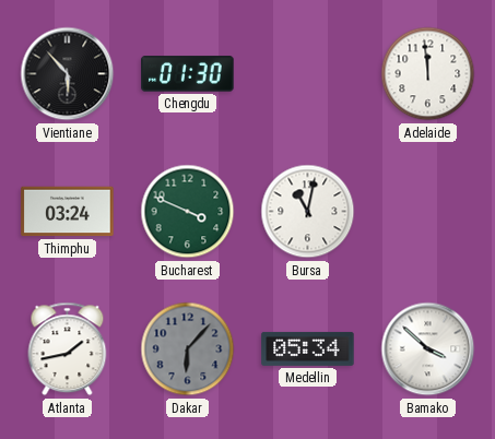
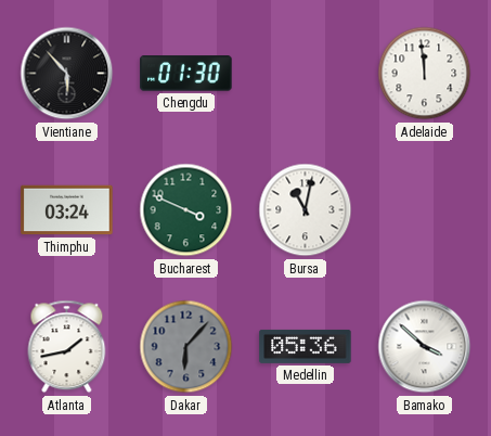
Medellin: 05:34 -> 05:36 (306, 346)
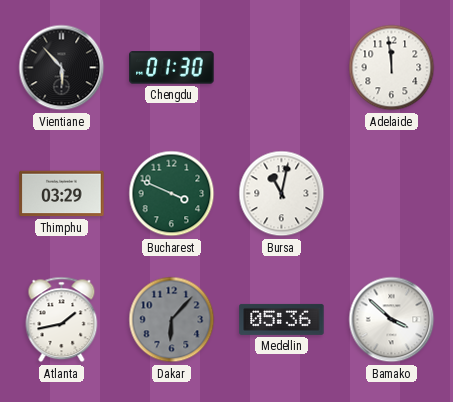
Thimphu: 03:24 -> 03:29 (62, 194)
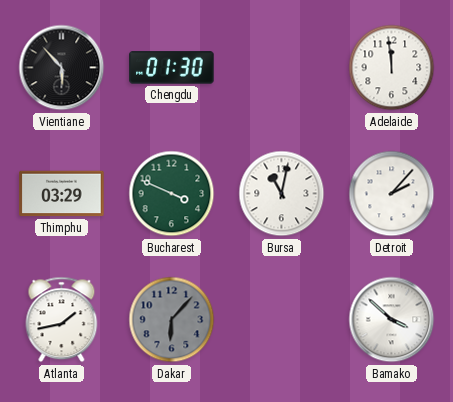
Detroit: none -> 2:07 (392, 194)
Medellin: 05:36 -> none (282, 319)
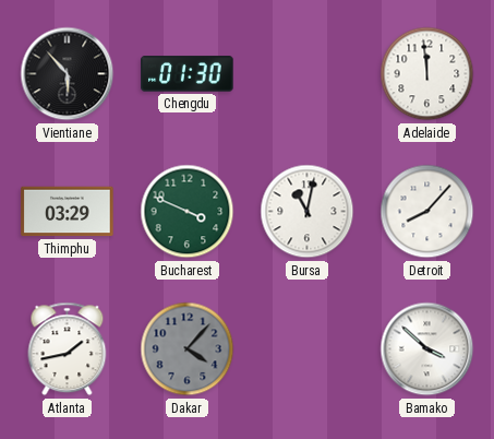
Detroit: 2:07 -> 8:07 (427, 212)
Dakar: 6:07 -> 4:07 (188, 349)
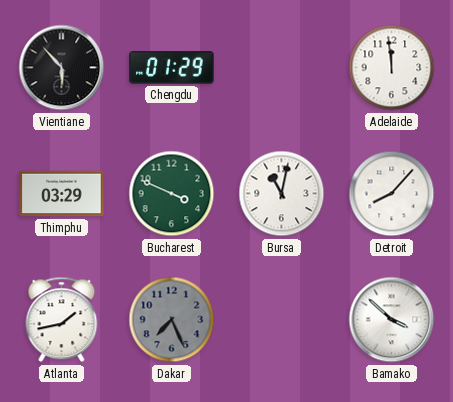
Chengdu: 01:30 -> 01:29 (172, 68)
Dakar: 4:07 -> 7:26 (172, 320)
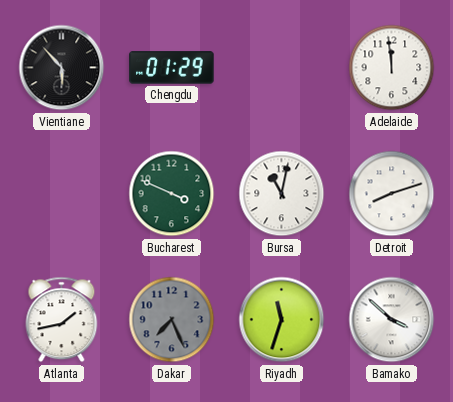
Thimphu: 03:29 -> none (62, 194)
Detroit: 8:07 -> 8:12 (392, 194)
Riyadh: none -> 11:33 (282, 320)
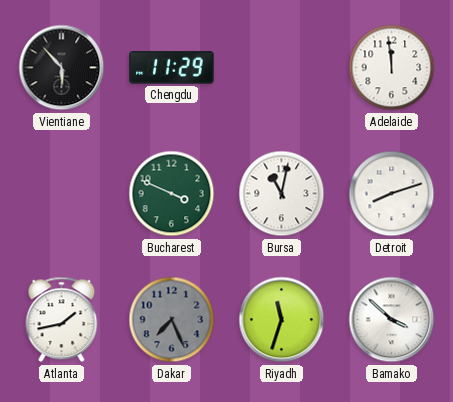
Chengdu: 01:29 -> 11:29 (172, 68)
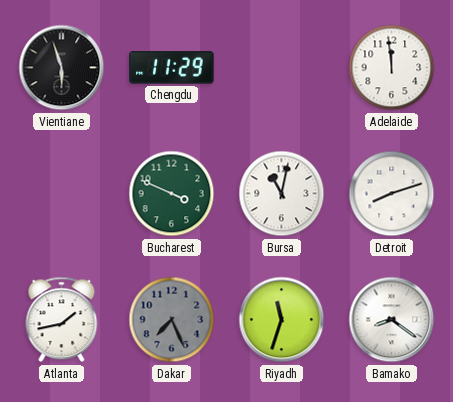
Vientiane: 5:53 -> 5:57 (62, 68)
Bamako: 3:52 -> 8:21 (392, 320)
